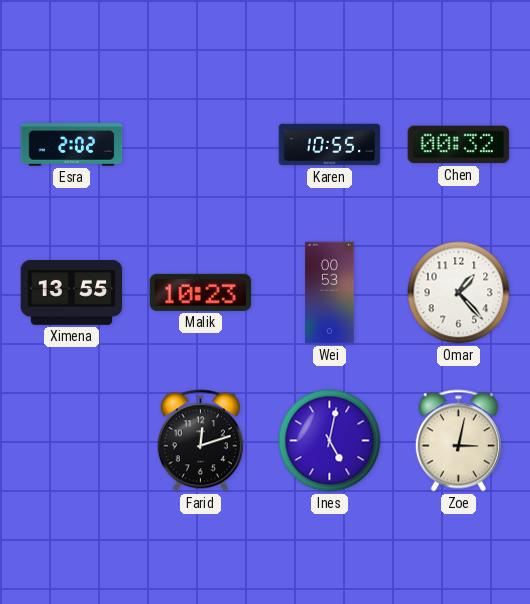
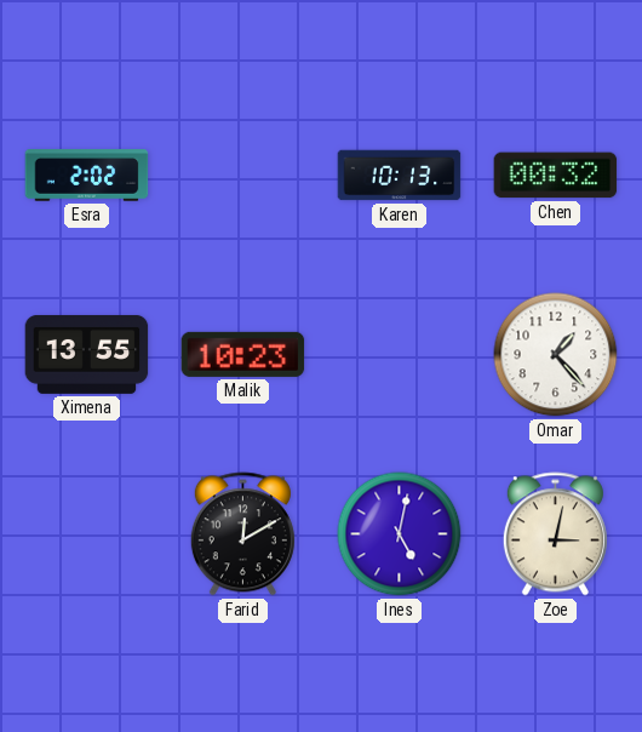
Karen: 10:55 -> 10:13 (400, 176)
Wei: 00:53 -> none (330, 293)
Farid: 12:12 -> 12:10 (242, 534)
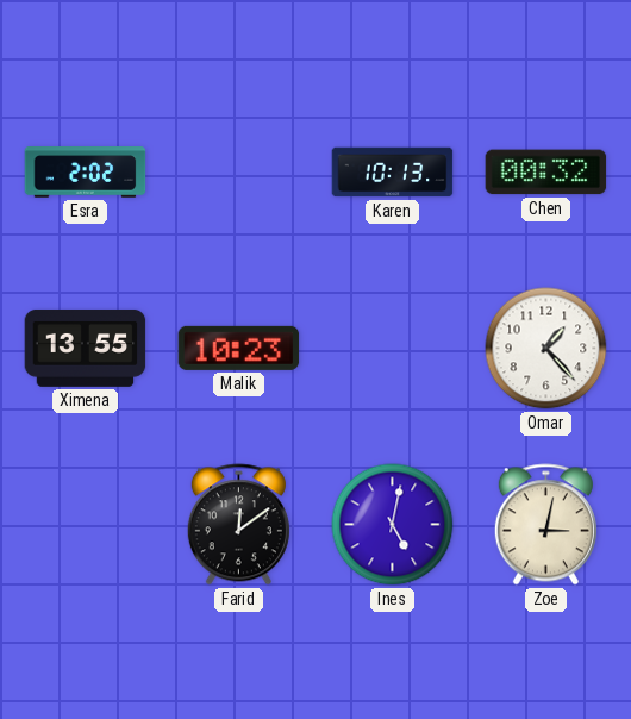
Farid: 12:10 -> 12:09 (238, 525)
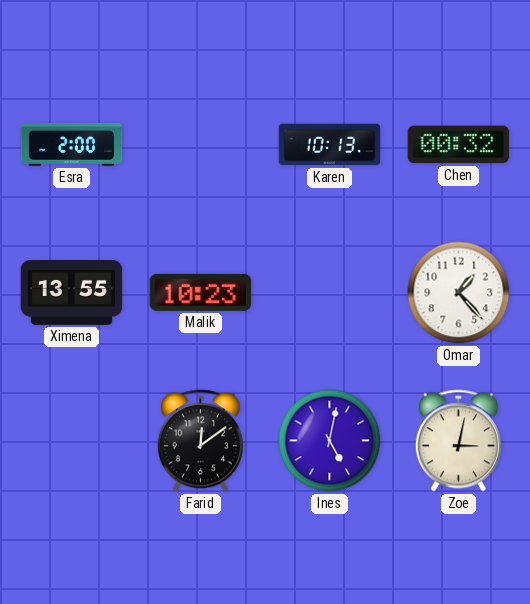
Esra: 2:02 -> 2:00 (72, 145)
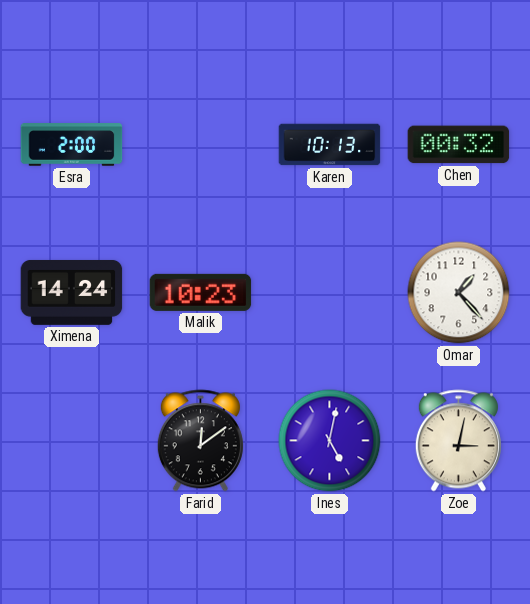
Ximena: 13:55 -> 14:24 (72, 292)
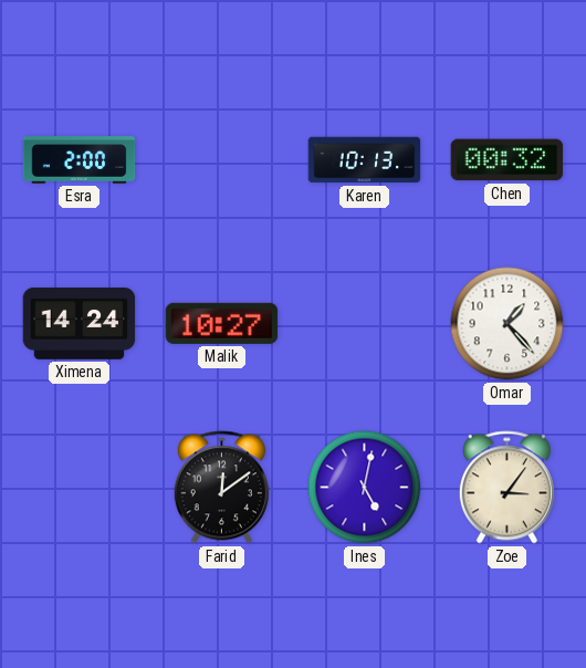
Malik: 10:23 -> 10:27 (222, 323)
Zoe: 3:02 -> 3:06 (506, 488)
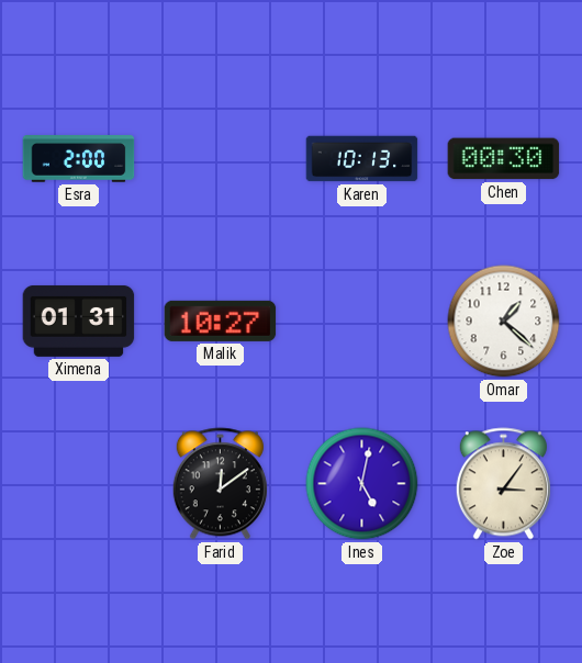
Chen: 00:32 -> 00:30 (504, 159)
Ximena: 14:24 -> 01:31 (79, 321)
Omar: 1:23 -> 1:22 (504, 322)
